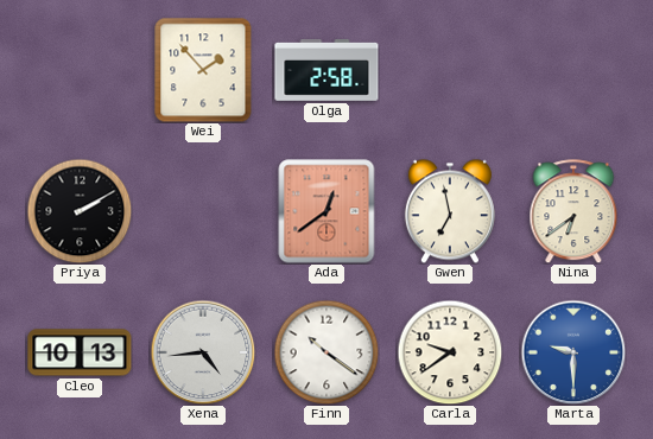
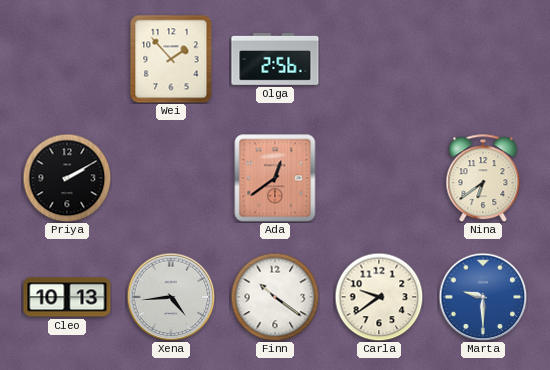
Olga: 2:58 -> 2:56 (275, 59)
Gwen: 6:58 -> none (450, 211)
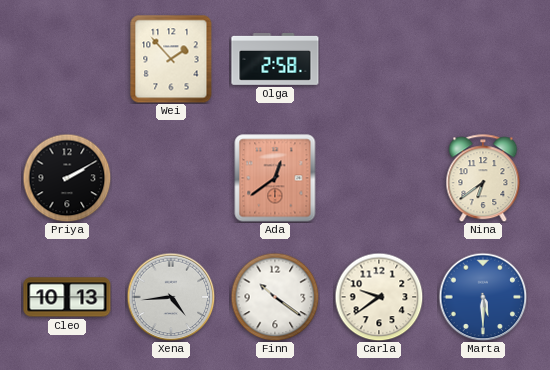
Olga: 2:56 -> 2:58 (275, 59)
Marta: 9:30 -> 5:30 (483, 297)
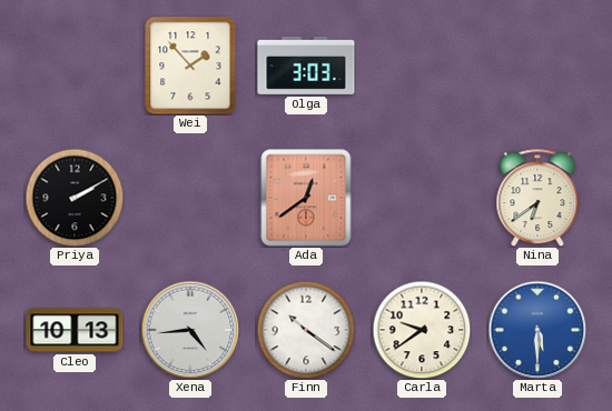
Olga: 2:58 -> 3:03 (306, 66)
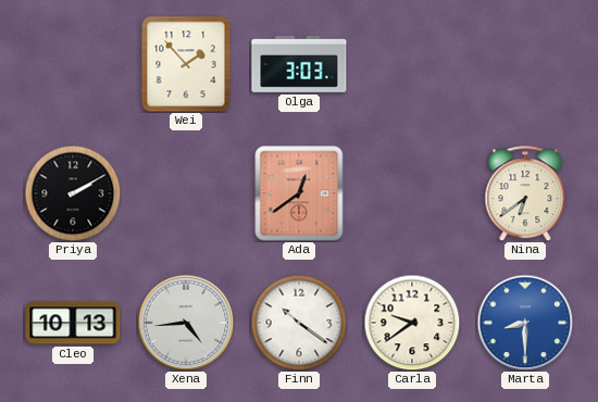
Marta: 5:30 -> 8:30 (525, 323)
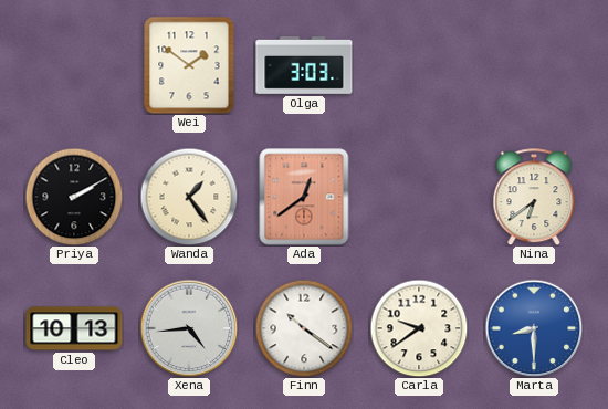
Wei: 1:53 -> 1:51 (189, 65)
Wanda: none -> 1:24 (189, 197)
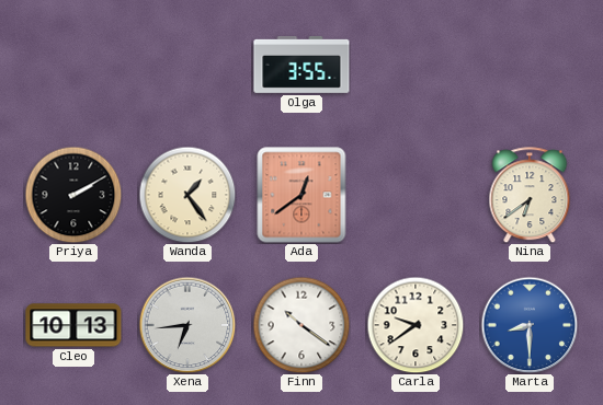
Wei: 1:51 -> none (189, 65)
Olga: 3:03 -> 3:55 (301, 65)
Xena: 4:44 -> 6:44 (187, 325)
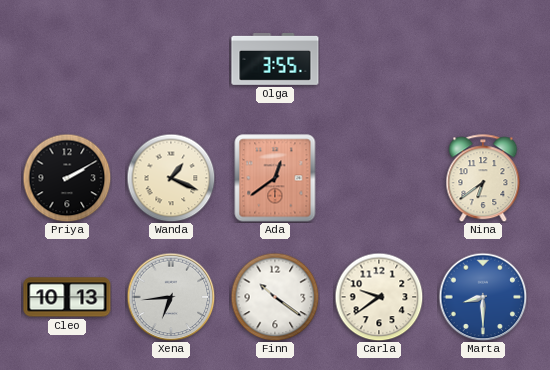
Wanda: 1:24 -> 1:19 (171, 178)
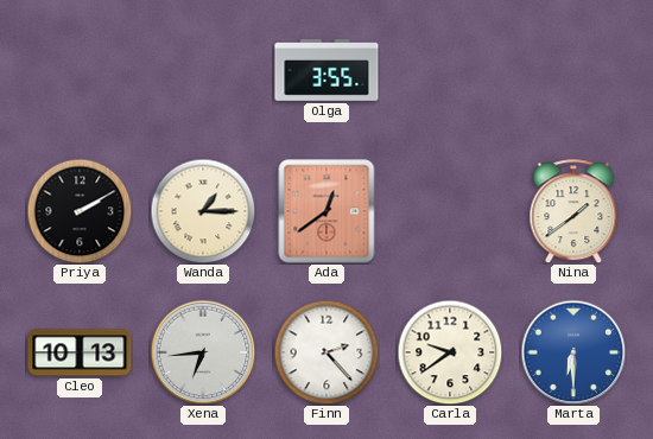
Wanda: 1:19 -> 1:15 (203, 211)
Nina: 6:39 -> 1:39 (573, 211)
Finn: 10:21 -> 2:23 (326, 352)
Marta: 8:30 -> 6:30 (573, 352)
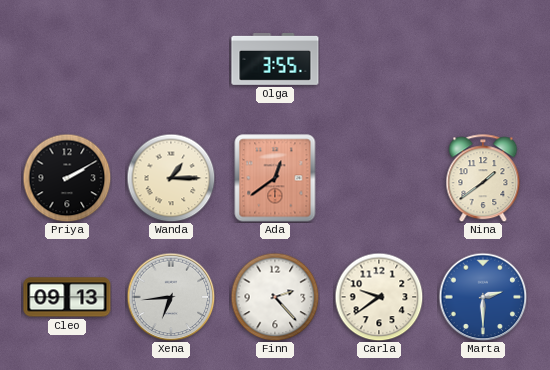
Cleo: 10:13 -> 09:13 (67, 297)
Marta: 6:30 -> 2:30 (483, 297)
